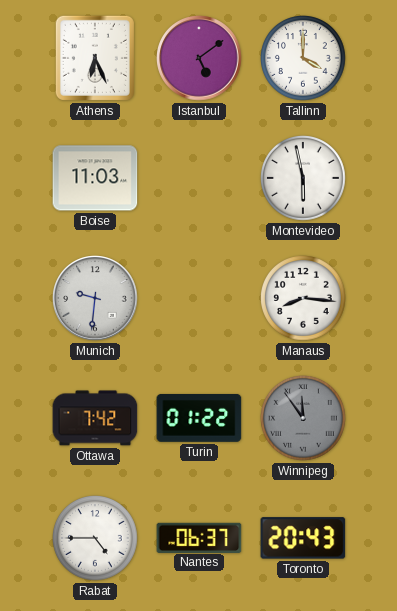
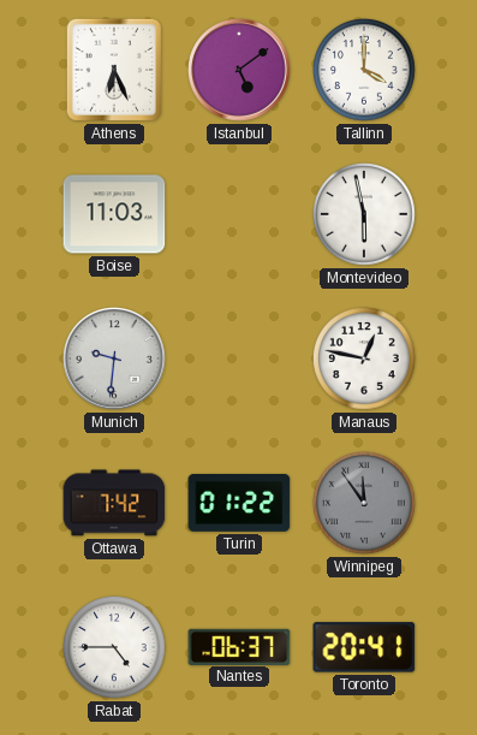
Manaus: 8:16 -> 12:47 (365, 360)
Toronto: 20:43 -> 20:41 (364, 647)
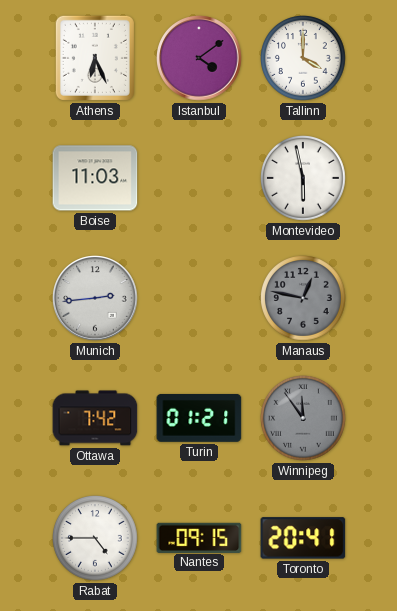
Istanbul: 5:09 -> 4:09 (199, 58)
Munich: 9:31 -> 2:44 (95, 298)
Manaus dial: white -> grey (304, 299)
Turin: 01:22 -> 01:21 (199, 418)
Nantes: 06:37 -> 09:15 (199, 537)
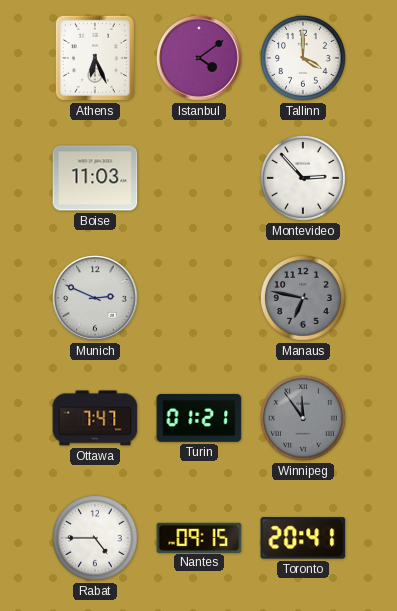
Montevideo: 5:58 -> 2:53 (304, 179)
Munich: 2:44 -> 2:49 (95, 298)
Manaus: 12:47 -> 6:47 (304, 299)
Ottawa: 7:42 -> 7:47 (95, 418)
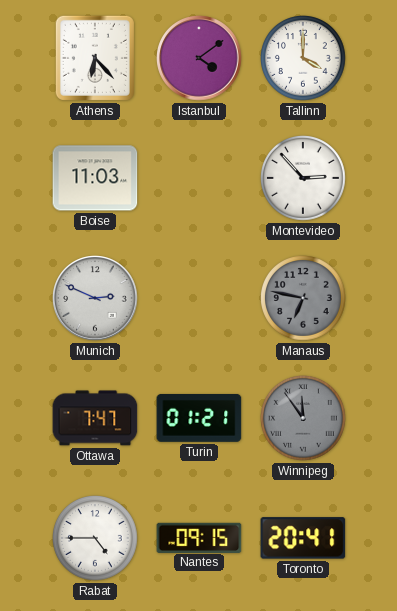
Athens: 6:26 -> 6:23 (95, 58)
